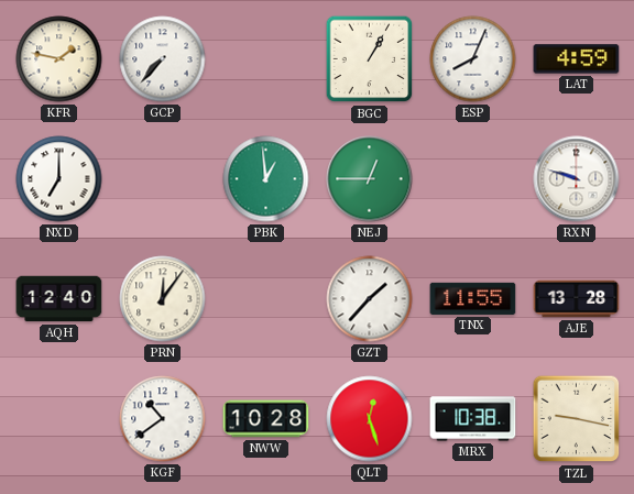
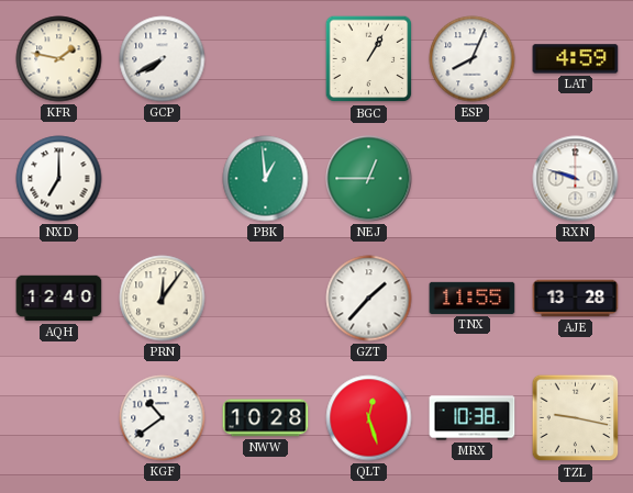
GCP: 7:37 -> 7:40 (163, 59)
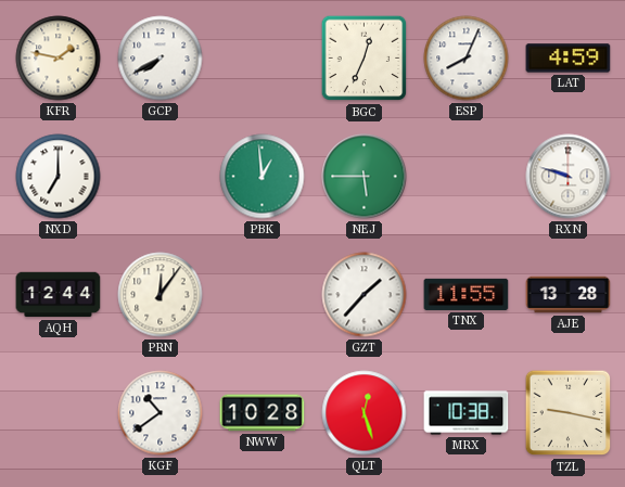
BGC: 1:05 -> 12:34 (365, 59)
NEJ: 12:45 -> 5:45 (365, 177)
AQH: 12:40 -> 12:44 (59, 295)
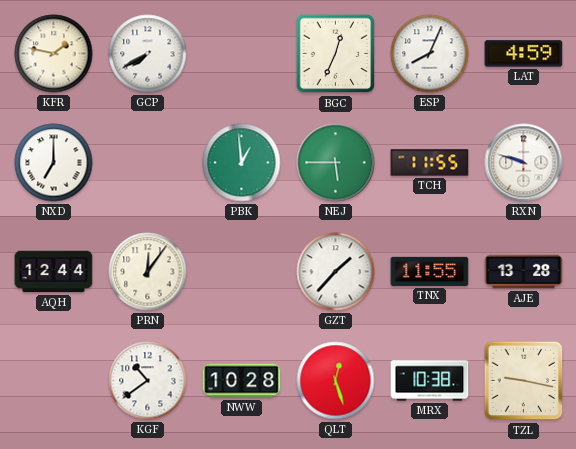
TCH: none -> 11:55 (430, 163)
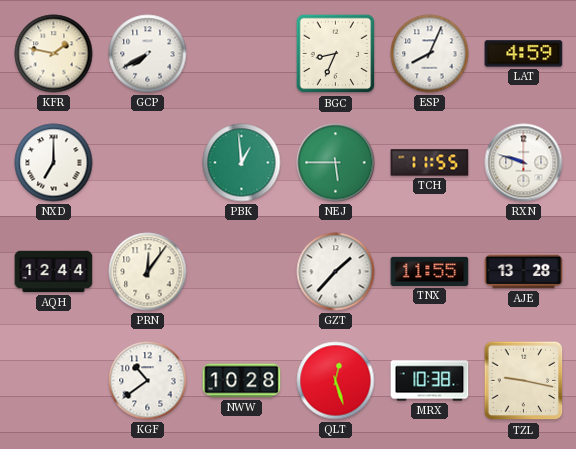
BGC: 12:34 -> 8:34 (336, 54)
